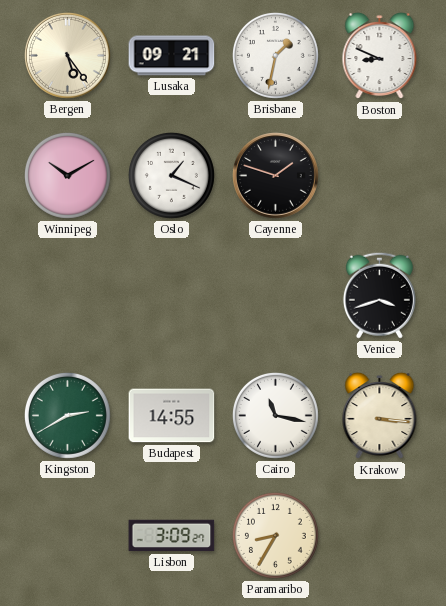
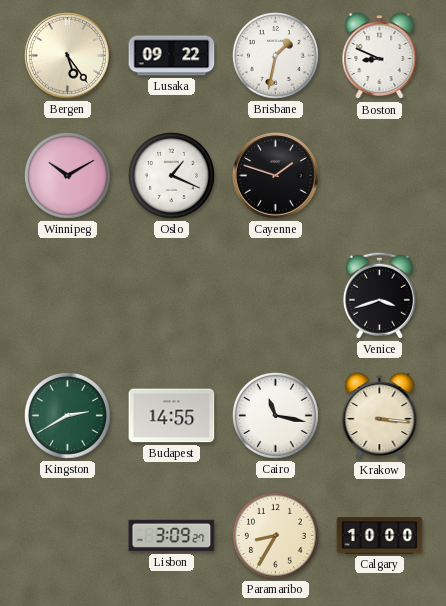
Lusaka: 09:21 -> 09:22 (172, 56)
Calgary: none -> 10:00 (380, 536)
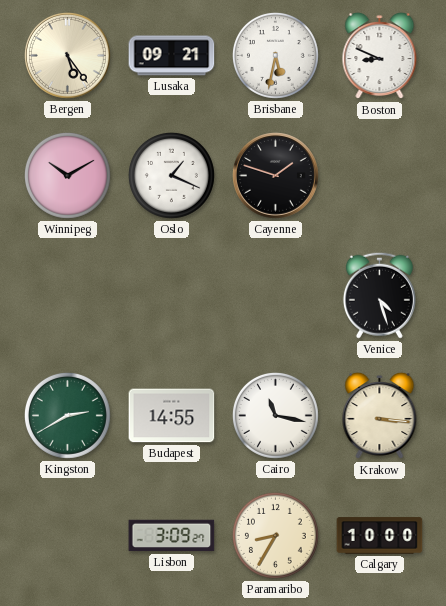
Lusaka: 09:22 -> 09:21 (172, 56)
Brisbane: 1:32 -> 5:32 (275, 55)
Venice: 3:42 -> 4:27 (379, 295)
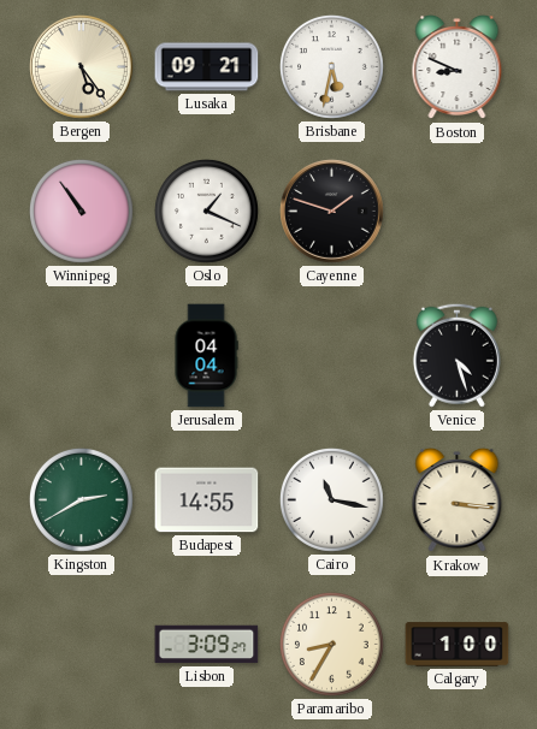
Winnipeg: 10:10 -> 10:54 (81, 211)
Jerusalem: none -> 04:04 (206, 356)
Calgary: 10:00 -> 1:00 (458, 645)
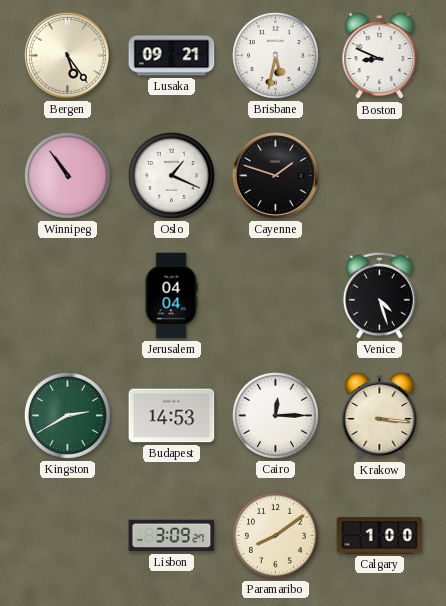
Budapest: 14:55 -> 14:53 (172, 416)
Cairo: 11:17 -> 12:15 (275, 415)
Paramaribo: 8:35 -> 8:09 (275, 535)
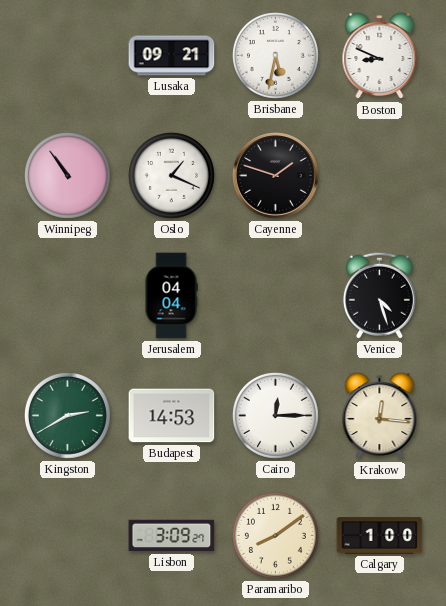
Bergen: 5:24 -> none (68, 56)
Krakow: 3:16 -> 12:16 (380, 416)
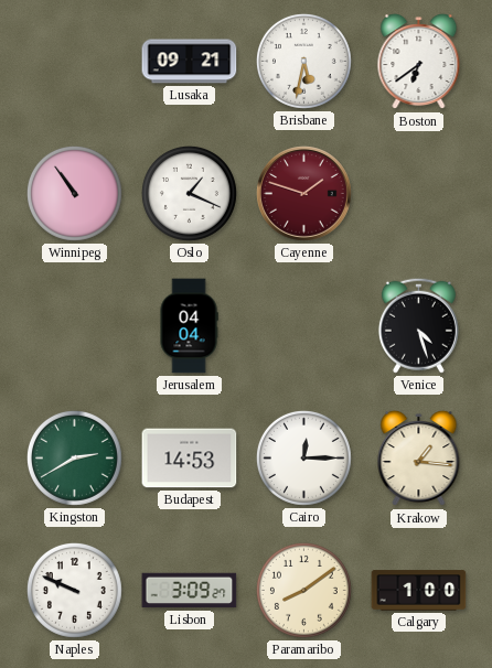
Boston: 8:49 -> 6:39 (419, 62)
Cayenne dial: black -> burgundy (304, 194)
Krakow: 12:16 -> 1:16 (419, 459)
Naples: none -> 9:49 (74, 590)
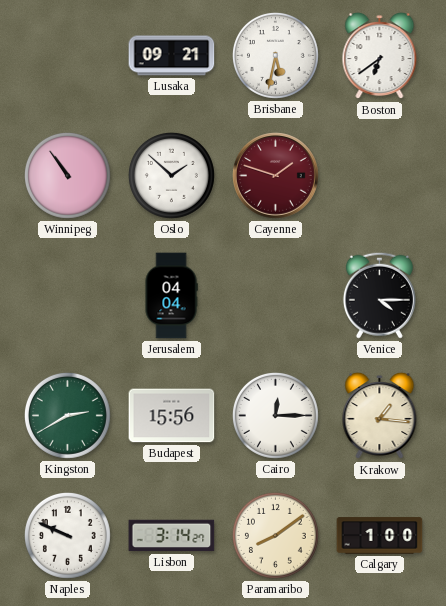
Oslo: 1:19 -> 1:52 (171, 175)
Venice: 4:27 -> 4:15 (379, 295)
Budapest: 14:53 -> 15:56 (172, 416)
Lisbon: 3:09 -> 3:14 (172, 536)
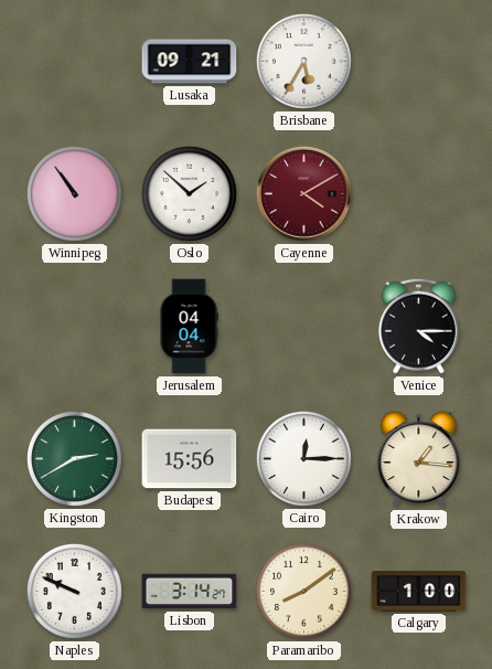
Brisbane: 5:32 -> 5:35 (303, 61)
Boston: 6:39 -> none (380, 56)
Cayenne: 1:48 -> 4:10 (304, 194)
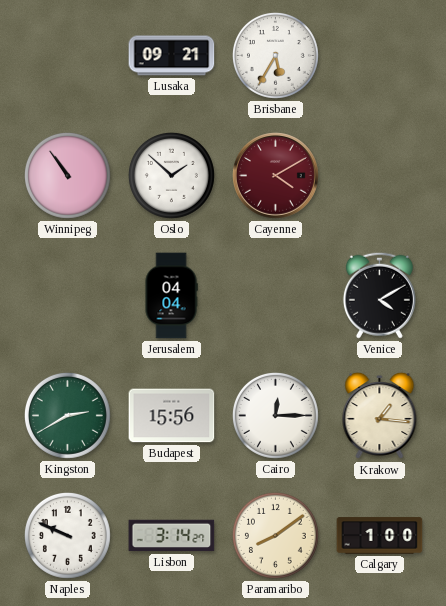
Venice: 4:15 -> 4:10 (379, 295)
